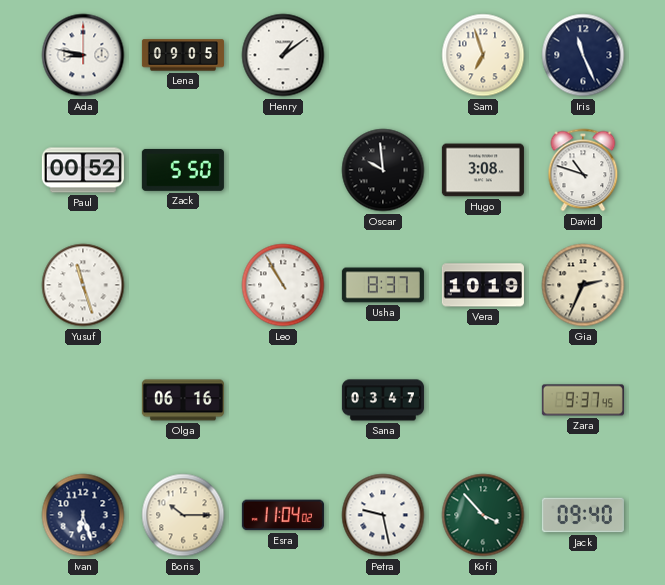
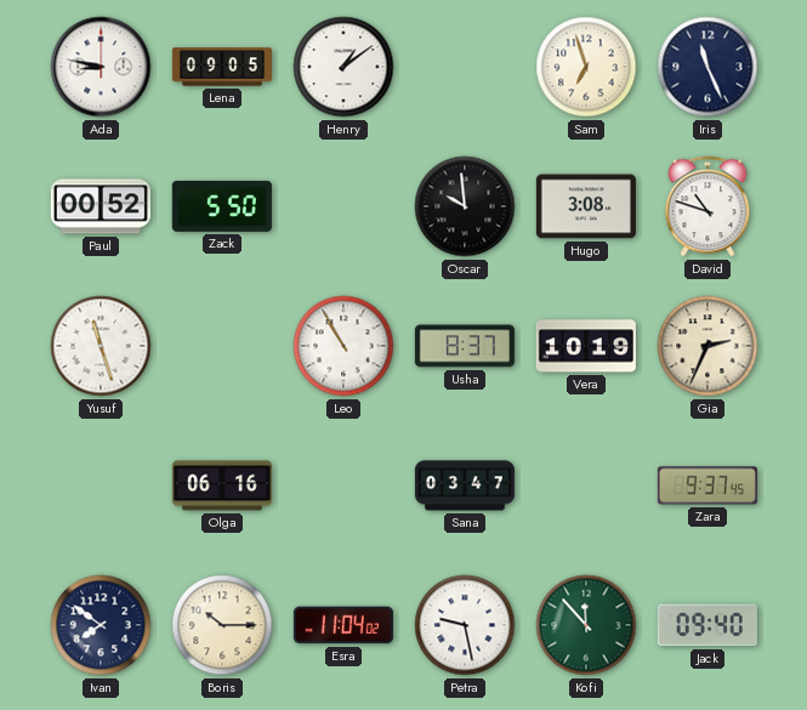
Ivan: 6:27 -> 7:51 (101, 625)
Kofi: 3:53 -> 11:53 (586, 625)
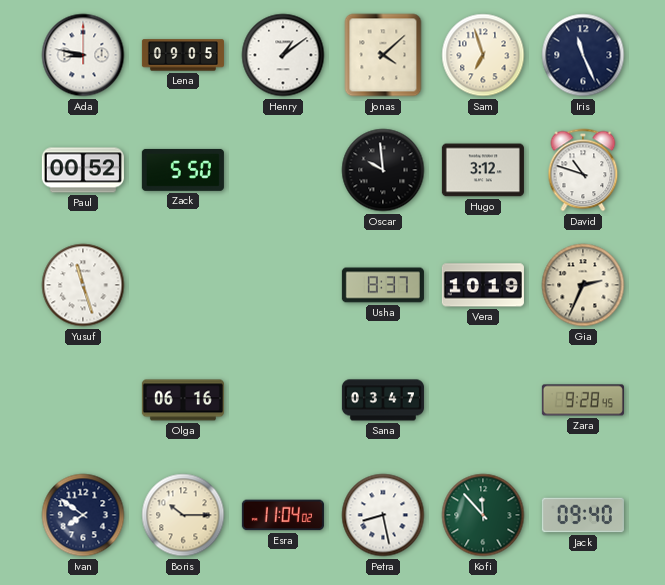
Jonas: none -> 4:08 (383, 55)
Hugo: 3:08 -> 3:12 (483, 170)
Leo: 10:55 -> none (343, 346)
Zara: 9:37 -> 9:28 (583, 400)
Petra: 9:28 -> 8:28 (383, 515)
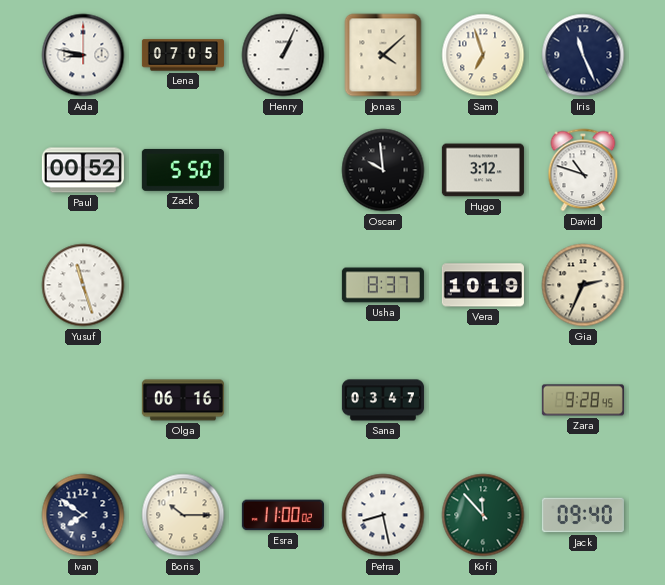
Lena: 09:05 -> 07:05 (183, 55)
Henry: 1:09 -> 1:04 (283, 55)
Esra: 11:04 -> 11:00 (283, 515)
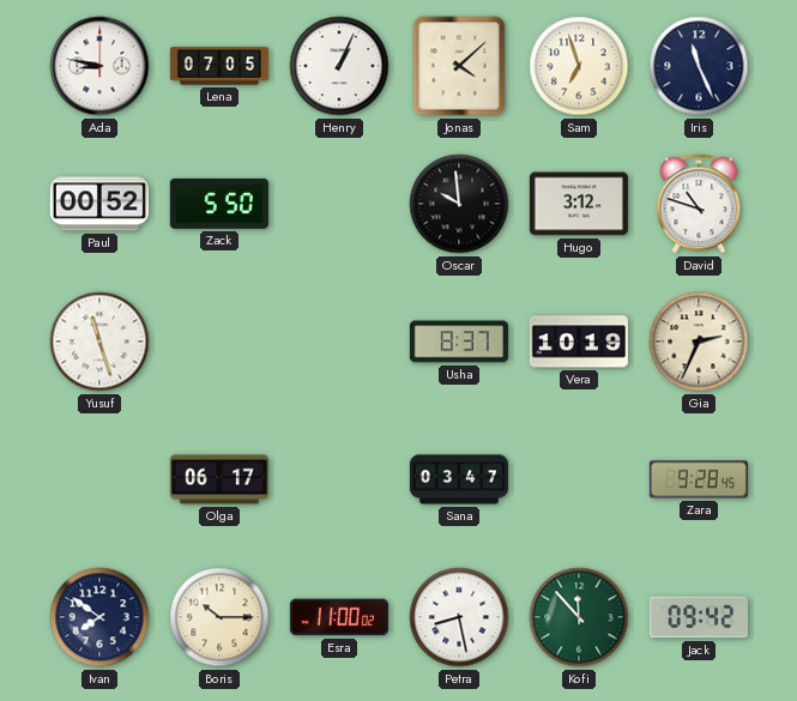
Olga: 06:16 -> 06:17 (219, 479)
Jack: 09:40 -> 09:42 (699, 617)
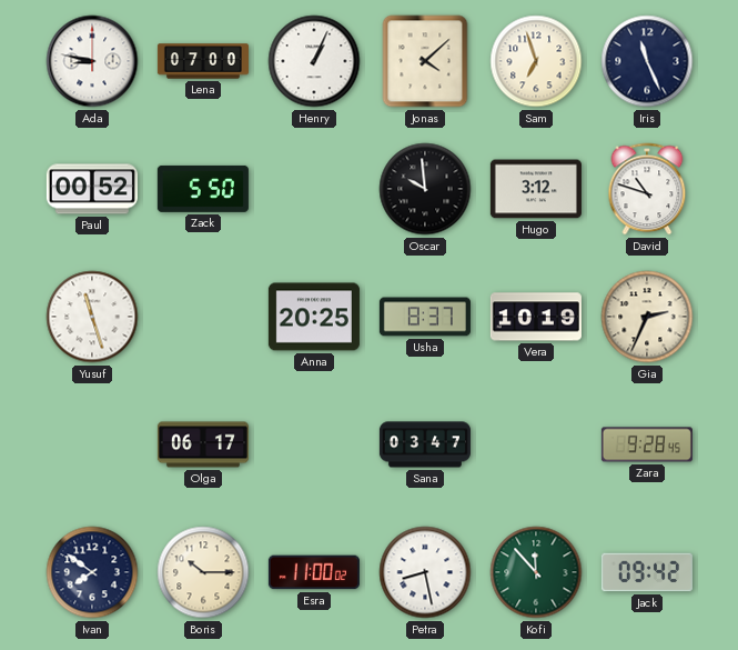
Lena: 07:05 -> 07:00 (203, 61)
Anna: none -> 20:25 (314, 317)
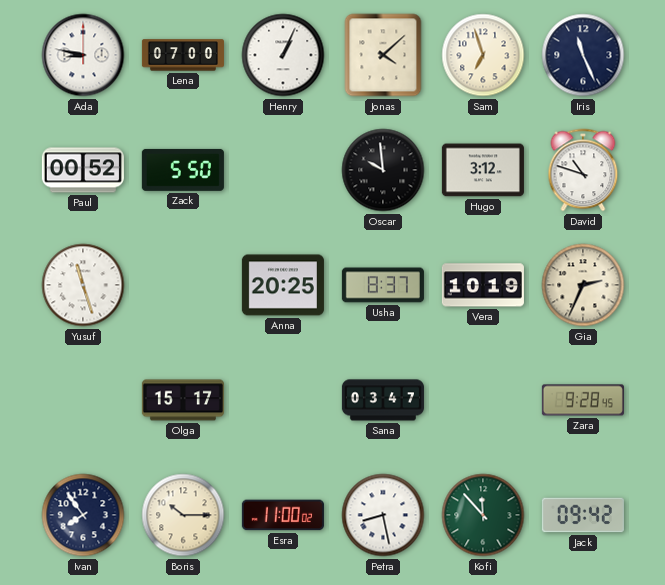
Olga: 06:17 -> 15:17 (183, 400)
Ivan: 7:51 -> 7:54 (83, 515)
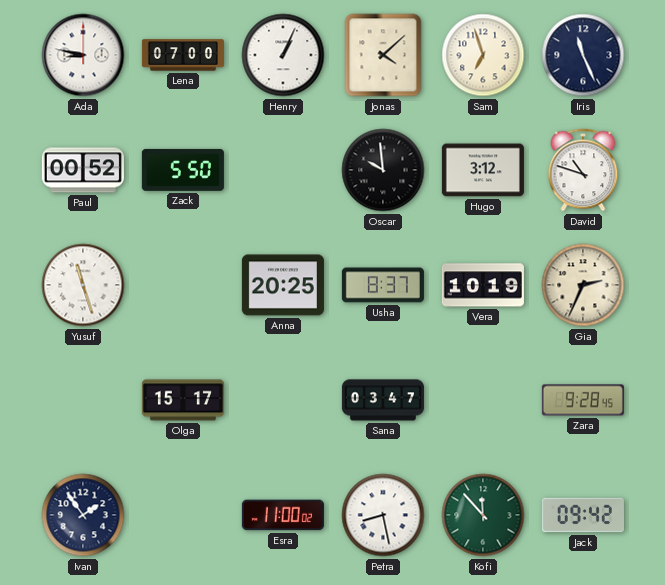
Ivan: 7:54 -> 1:54 (83, 515)
Boris: 10:15 -> none (183, 515)
